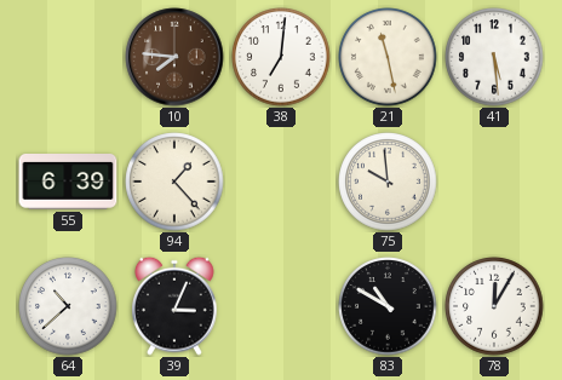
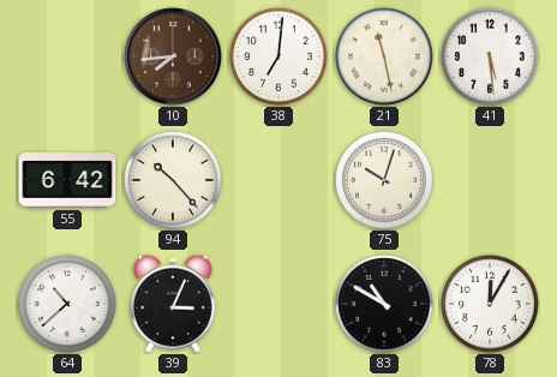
10: 7:46 -> 7:44 (173, 56)
55: 6:39 -> 6:42 (67, 181)
94: 1:23 -> 10:23 (173, 180)
75: 9:59 -> 10:03 (384, 180)
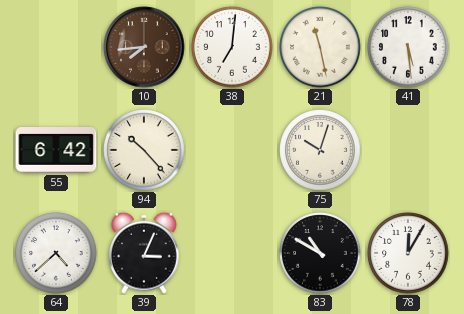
64: 10:38 -> 4:38 (56, 253)
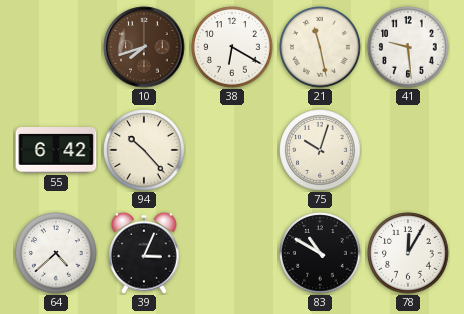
10: 7:44 -> 7:42 (144, 47)
38: 7:01 -> 6:20 (232, 47)
41: 5:29 -> 9:29 (408, 47)
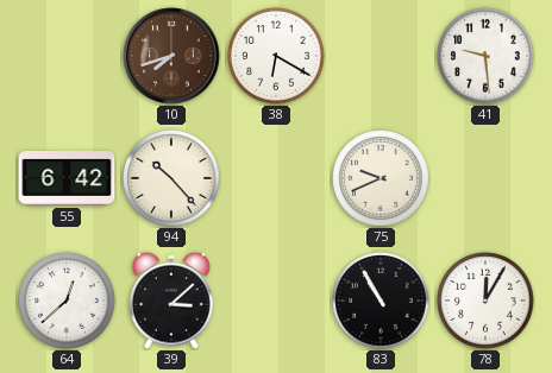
21: 11:28 -> none (320, 47)
75: 10:03 -> 9:41 (381, 178)
64: 4:38 -> 12:38 (67, 301)
39: 3:04 -> 3:08 (172, 301)
83: 10:50 -> 10:55 (381, 301)
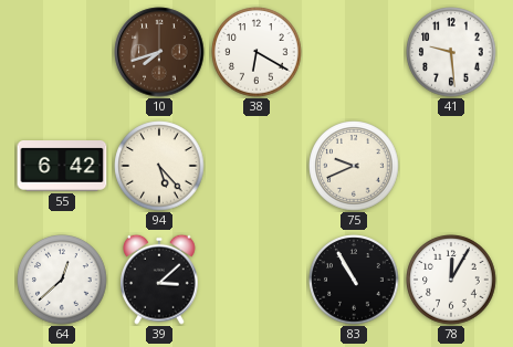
94: 10:23 -> 5:23 (159, 166)
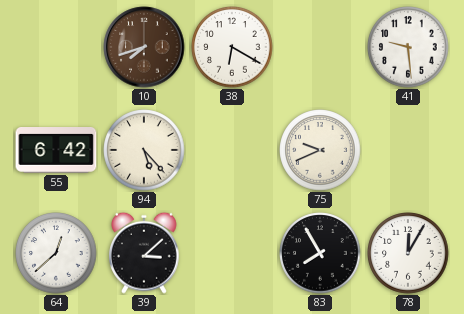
83: 10:55 -> 7:55 (320, 253)
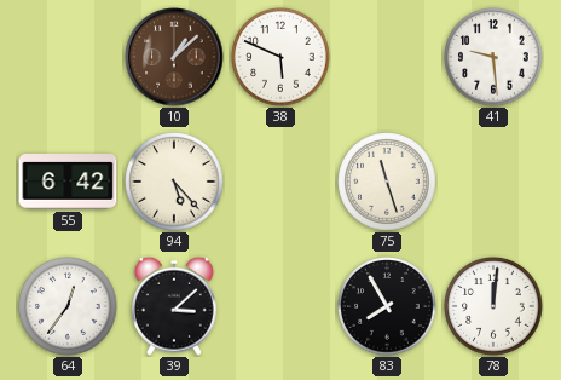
10: 7:42 -> 1:08 (174, 57)
38: 6:20 -> 5:49 (280, 57)
75: 9:41 -> 11:27 (387, 182)
64: 12:38 -> 12:36 (68, 306)
78: 12:05 -> 12:01 (493, 306)
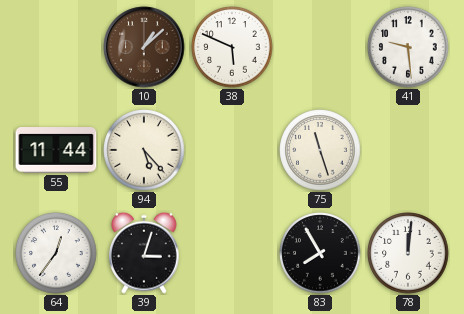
55: 6:42 -> 11:44 (56, 151)
39: 3:08 -> 3:03 (145, 253)
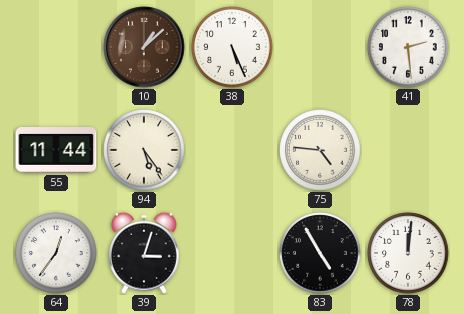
38: 5:49 -> 5:26 (232, 47)
41: 9:29 -> 2:29 (408, 47)
94: 5:23 -> 5:24 (144, 150)
75: 11:27 -> 4:46 (320, 150)
83: 7:55 -> 4:55 (320, 253)
